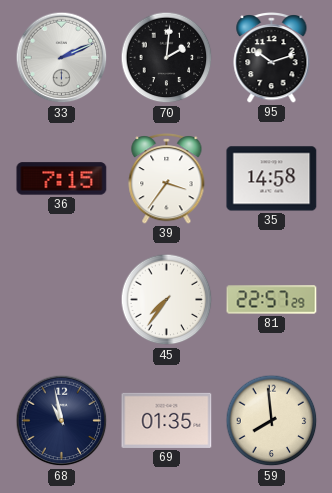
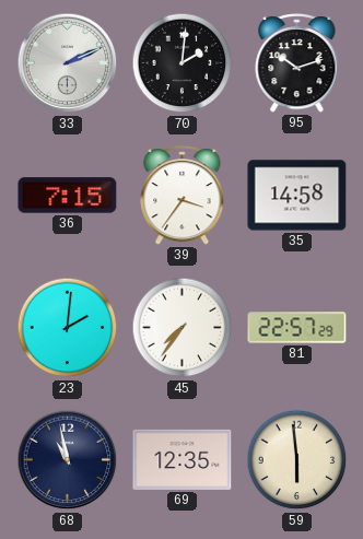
23: none -> 2:01 (68, 328)
69: 01:35 -> 12:35 (183, 459)
59: 7:59 -> 5:59 (297, 460)
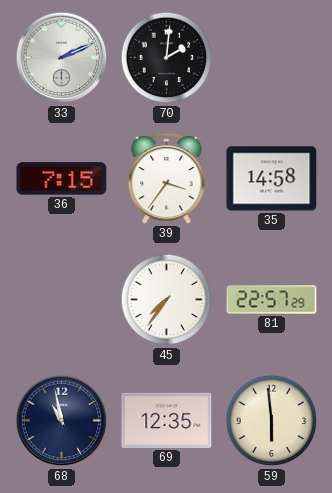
95: 10:12 -> none (297, 63)
23: 2:01 -> none (68, 328)
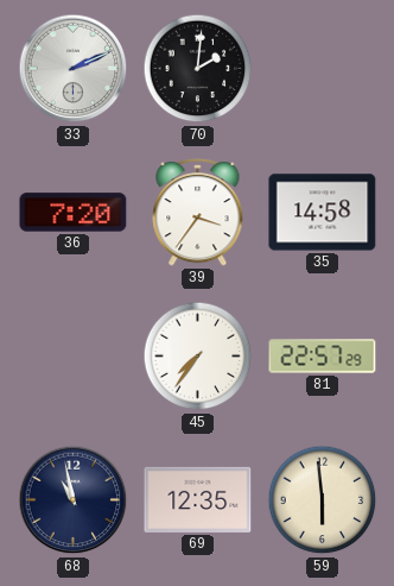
36: 7:15 -> 7:20 (74, 213)
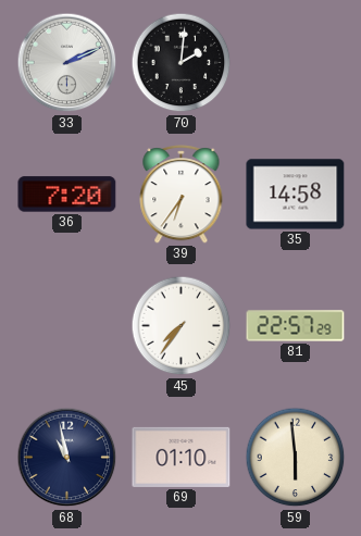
39: 3:36 -> 6:36 (182, 195)
69: 12:35 -> 01:10 (182, 457)
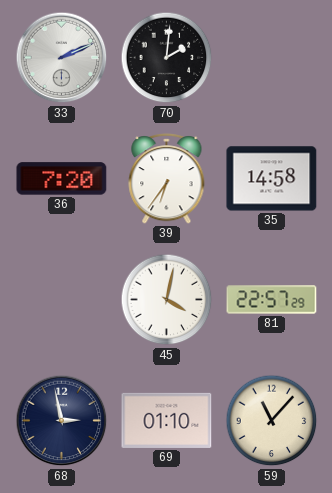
45: 7:36 -> 4:02 (167, 300)
68: 10:58 -> 2:58 (62, 421)
59: 5:59 -> 11:07 (272, 421)
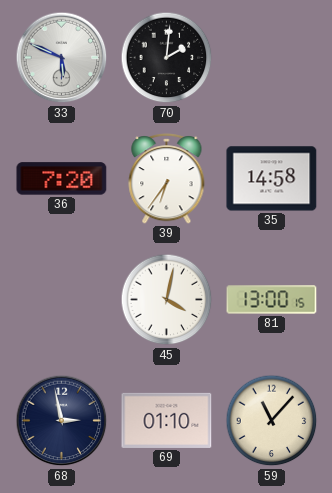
33: 2:11 -> 5:49 (62, 58)
81: 22:57 -> 13:00 (272, 300)
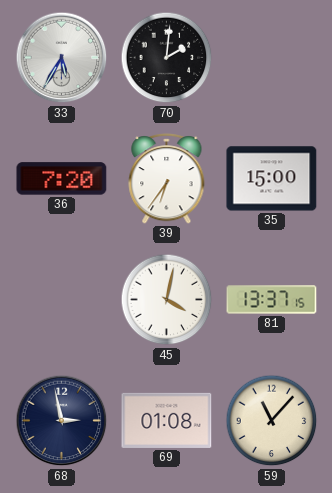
33: 5:49 -> 5:35 (62, 58)
35: 14:58 -> 15:00 (272, 179)
81: 13:00 -> 13:37 (272, 300)
69: 01:10 -> 01:08 (167, 420)
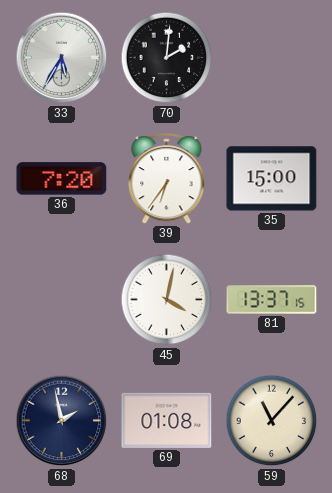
68: 2:58 -> 1:58 (62, 421)
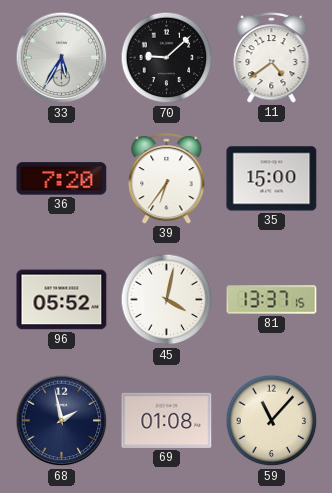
70: 2:01 -> 9:08 (167, 58)
11: none -> 4:39 (272, 58)
96: none -> 05:52 (62, 300)
